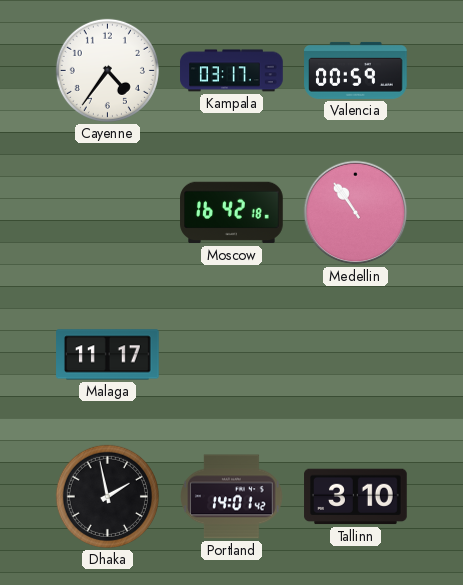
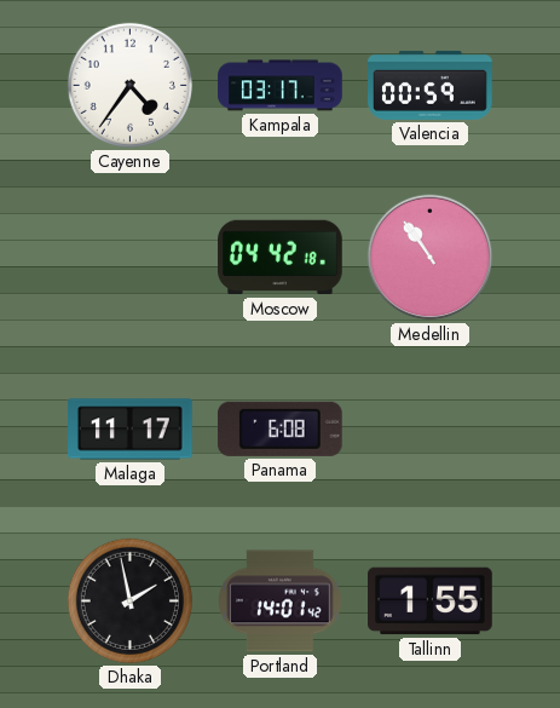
Moscow: 16:42 -> 04:42 (281, 258)
Panama: none -> 6:08 (279, 428)
Tallinn: 3:10 -> 1:55 (431, 601)
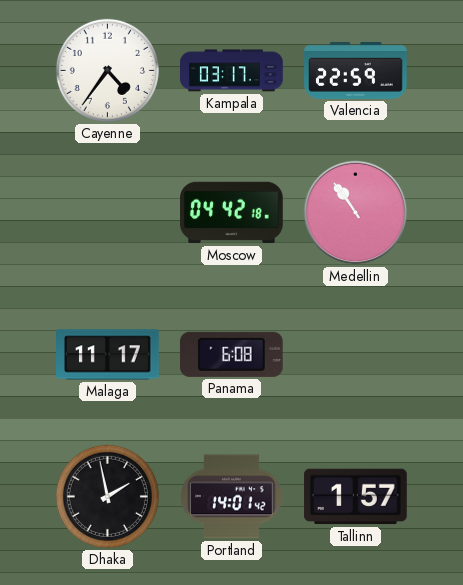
Valencia: 00:59 -> 22:59 (356, 70)
Tallinn: 1:55 -> 1:57 (356, 497)
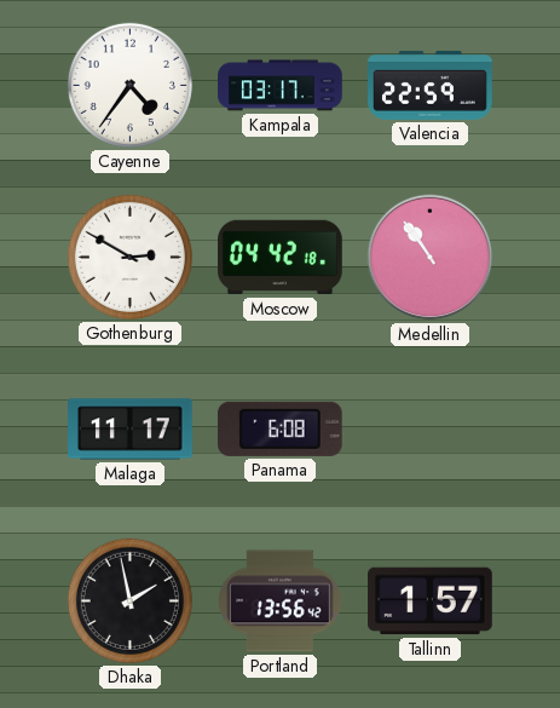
Gothenburg: none -> 2:50 (129, 257)
Portland: 14:01 -> 13:56 (281, 601)
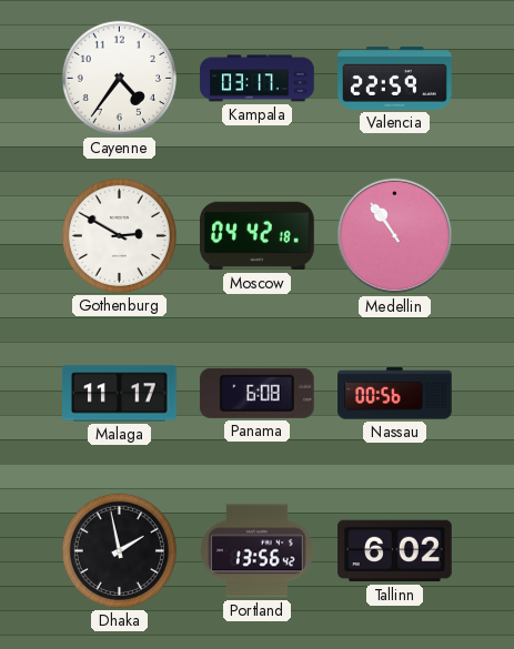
Nassau: none -> 00:56 (395, 394)
Tallinn: 1:57 -> 6:02 (395, 551)
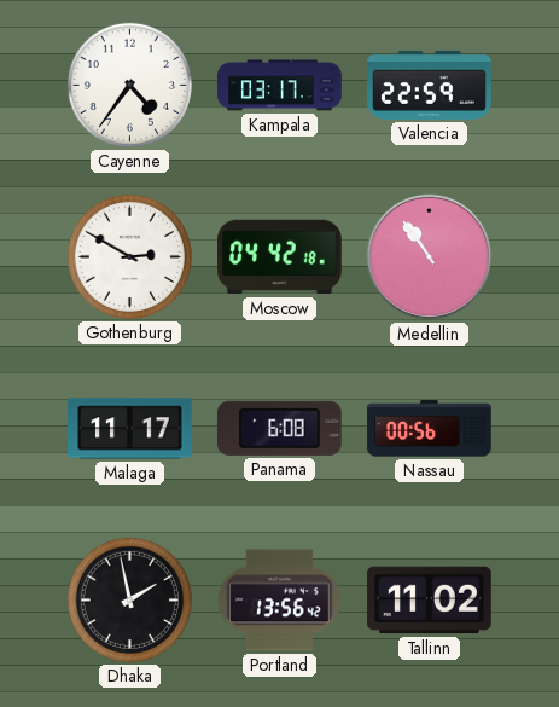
Tallinn: 6:02 -> 11:02 (430, 601)
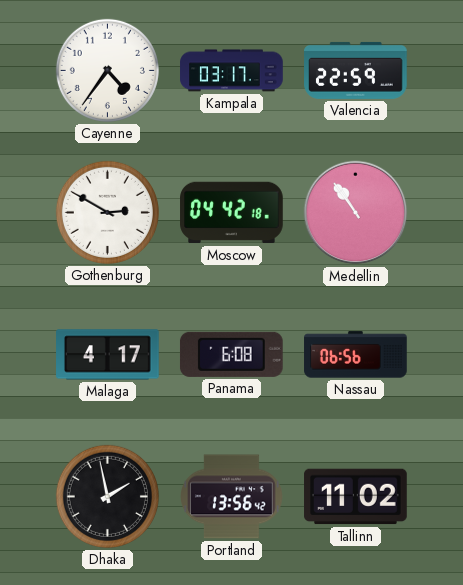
Malaga: 11:17 -> 4:17 (108, 355)
Nassau: 00:56 -> 06:56 (356, 355)
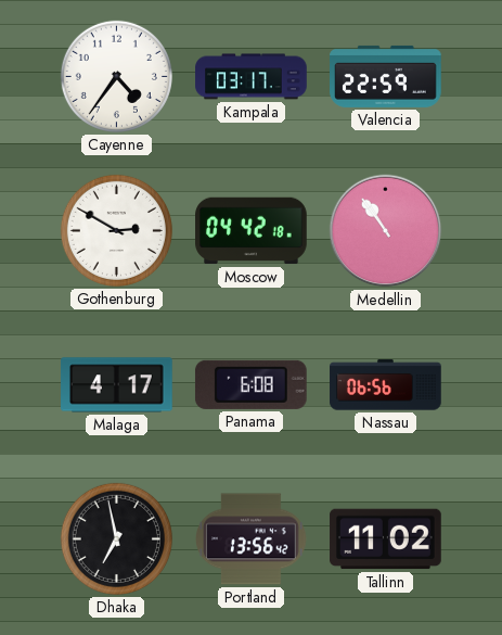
Dhaka: 1:58 -> 6:58 (116, 538)
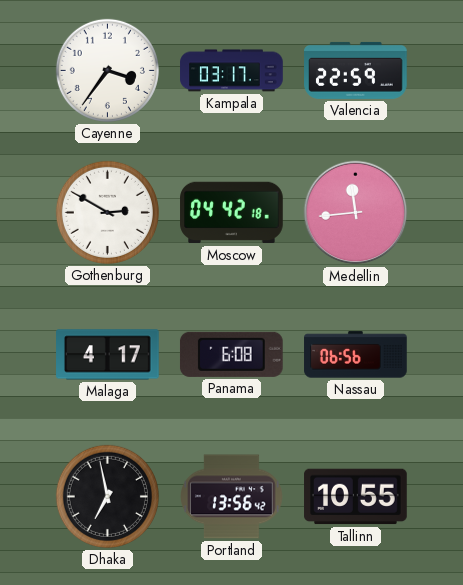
Cayenne: 4:36 -> 3:36 (107, 70)
Medellin: 10:54 -> 11:44 (356, 213)
Tallinn: 11:02 -> 10:55 (356, 497)
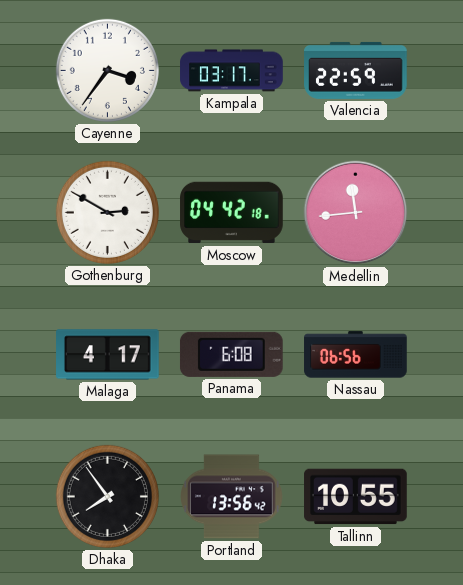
Dhaka: 6:58 -> 7:54 (107, 496)
